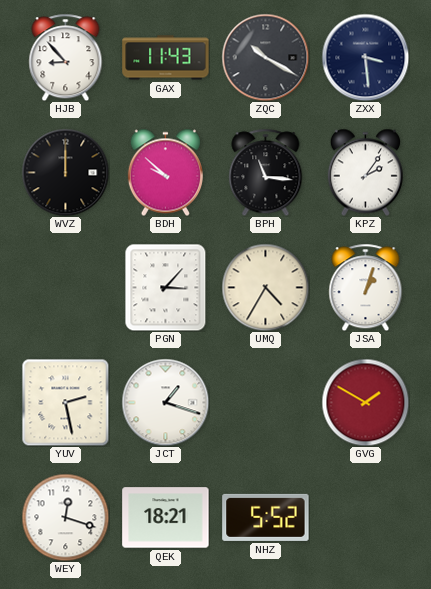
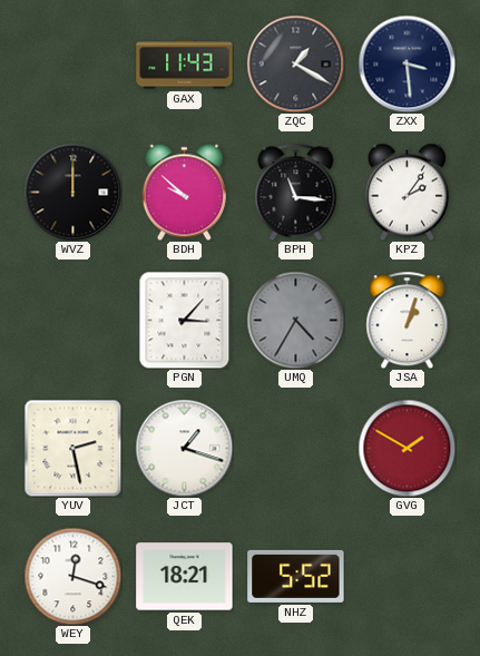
HJB: 8:53 -> none (66, 57)
ZQC: 10:20 -> 1:20 (295, 63)
UMQ dial: cream -> grey (295, 320)
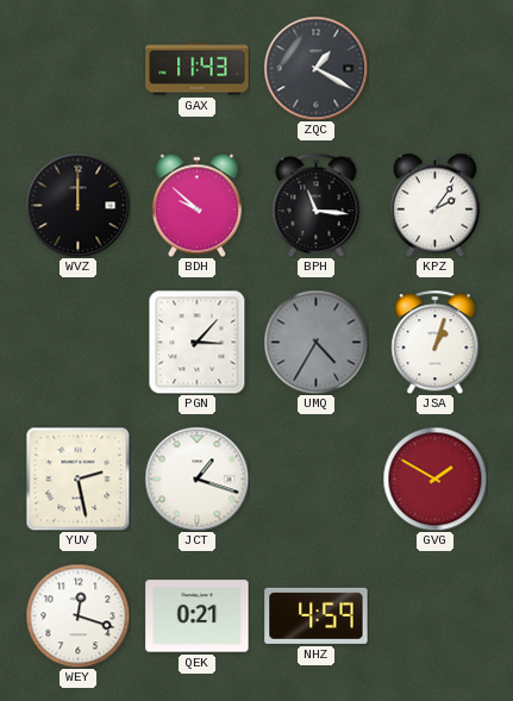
ZXX: 3:29 -> none (406, 63)
QEK: 18:21 -> 0:21 (198, 616)
NHZ: 5:52 -> 4:59 (317, 615)
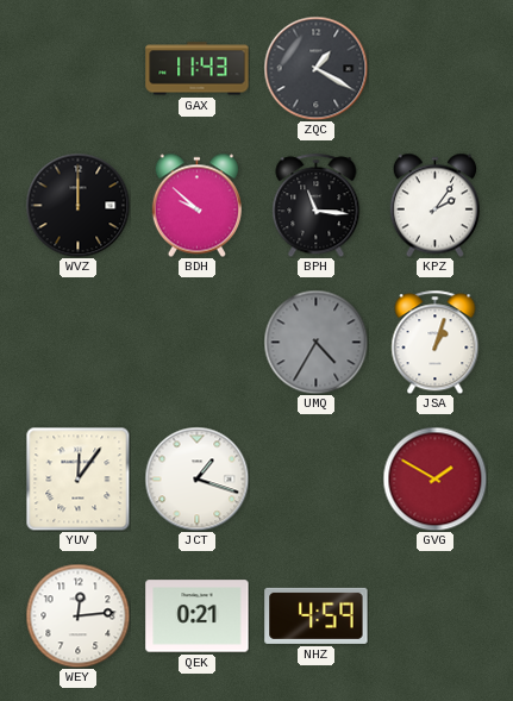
PGN: 3:07 -> none (198, 342)
YUV: 2:28 -> 12:06 (77, 478)
WEY: 12:18 -> 12:14 (77, 615)
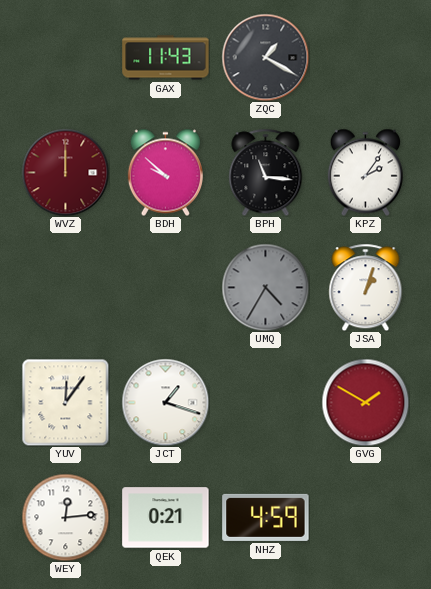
WVZ dial: black -> burgundy (65, 172)
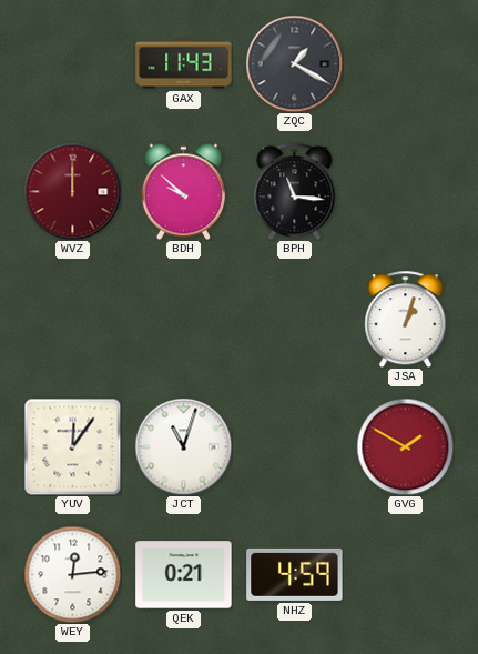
KPZ: 2:06 -> none (365, 172)
UMQ: 4:35 -> none (265, 287)
JCT: 1:18 -> 11:03 (183, 446)
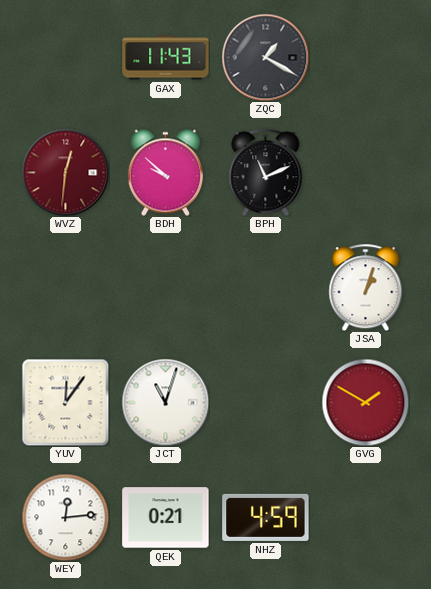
WVZ: 12:00 -> 12:31 (65, 172)
BPH: 11:16 -> 11:11 (266, 172)
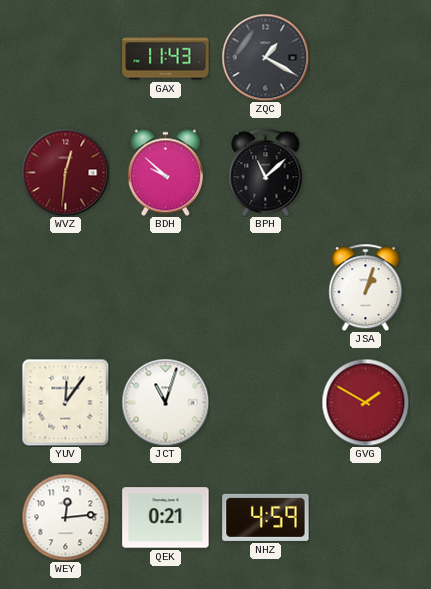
BPH: 11:11 -> 11:08 (266, 172)
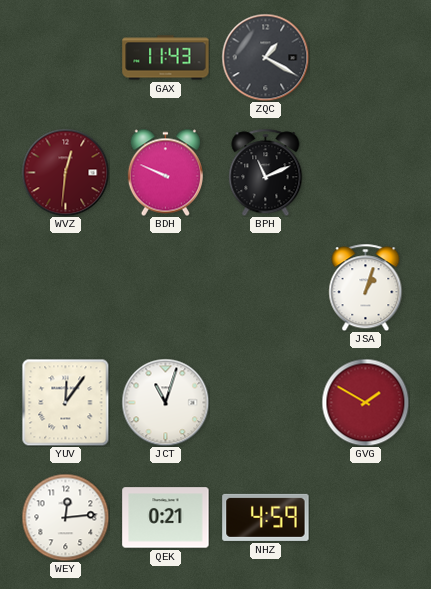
BDH: 9:52 -> 9:49 (165, 172)
BPH: 11:08 -> 11:11 (266, 172)
